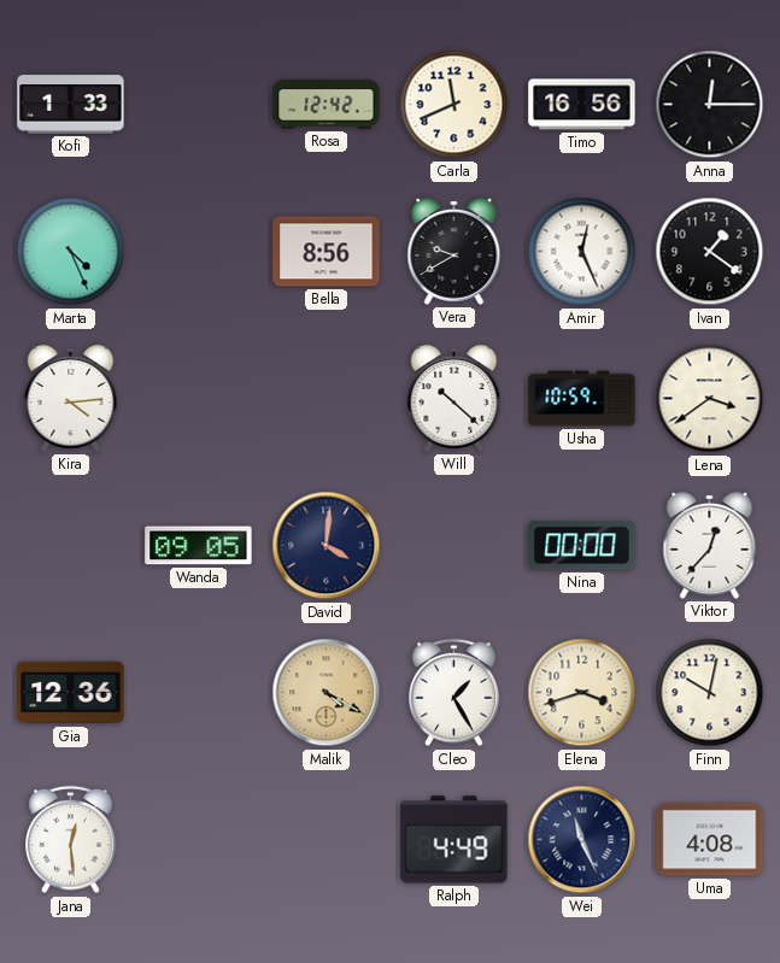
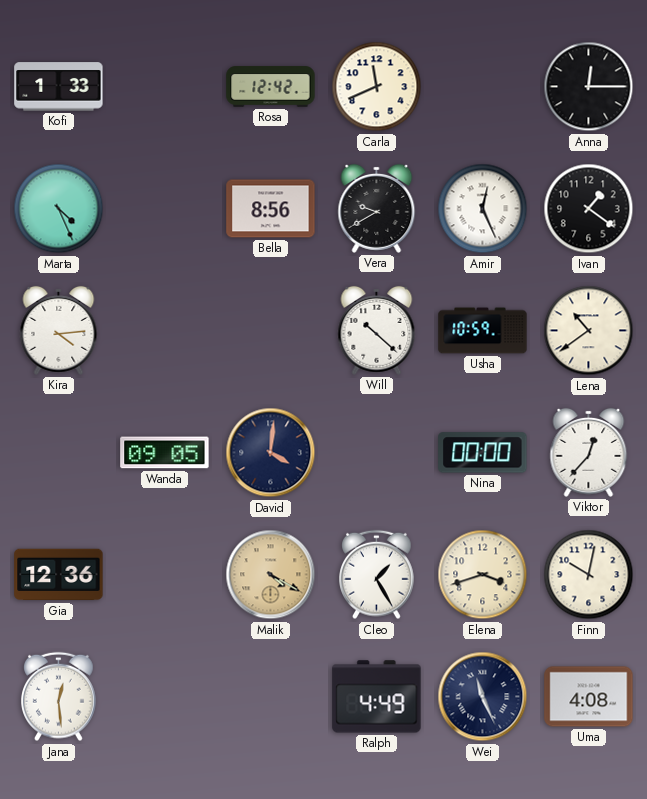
Timo: 16:56 -> none (582, 105)
Lena: 3:39 -> 10:39 (589, 331)
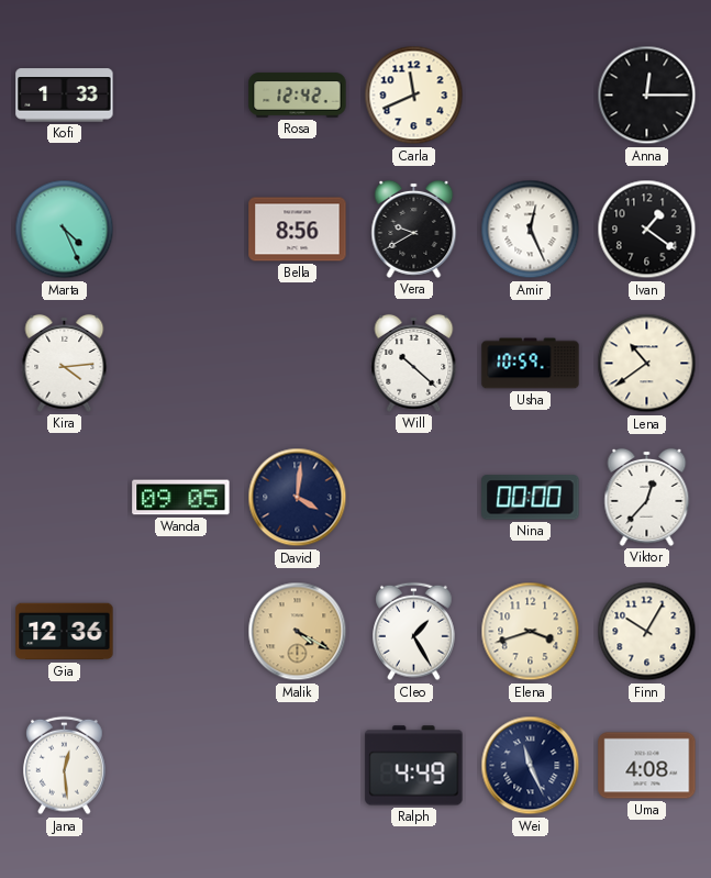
Finn: 10:02 -> 10:05 (647, 632)
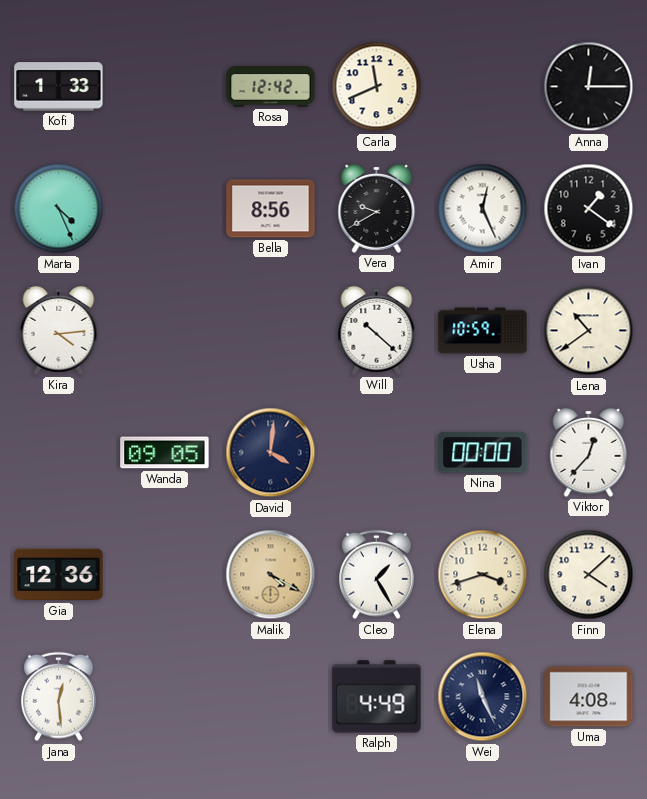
Finn: 10:05 -> 4:08 (589, 575)
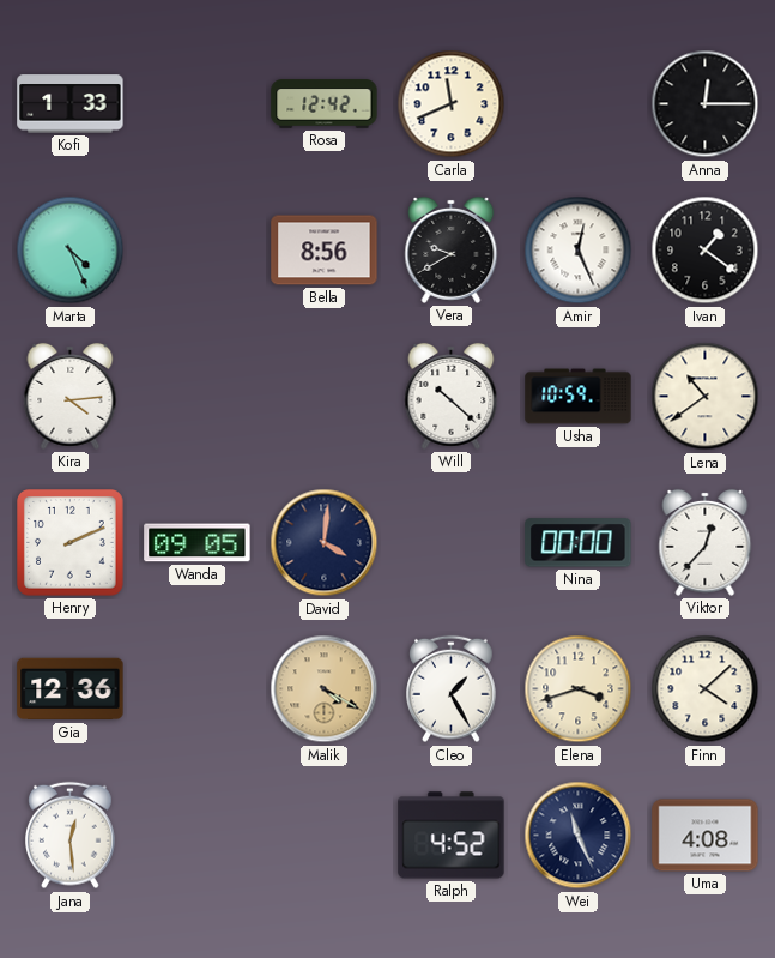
Henry: none -> 2:11 (71, 543)
Ralph: 4:49 -> 4:52 (452, 836)
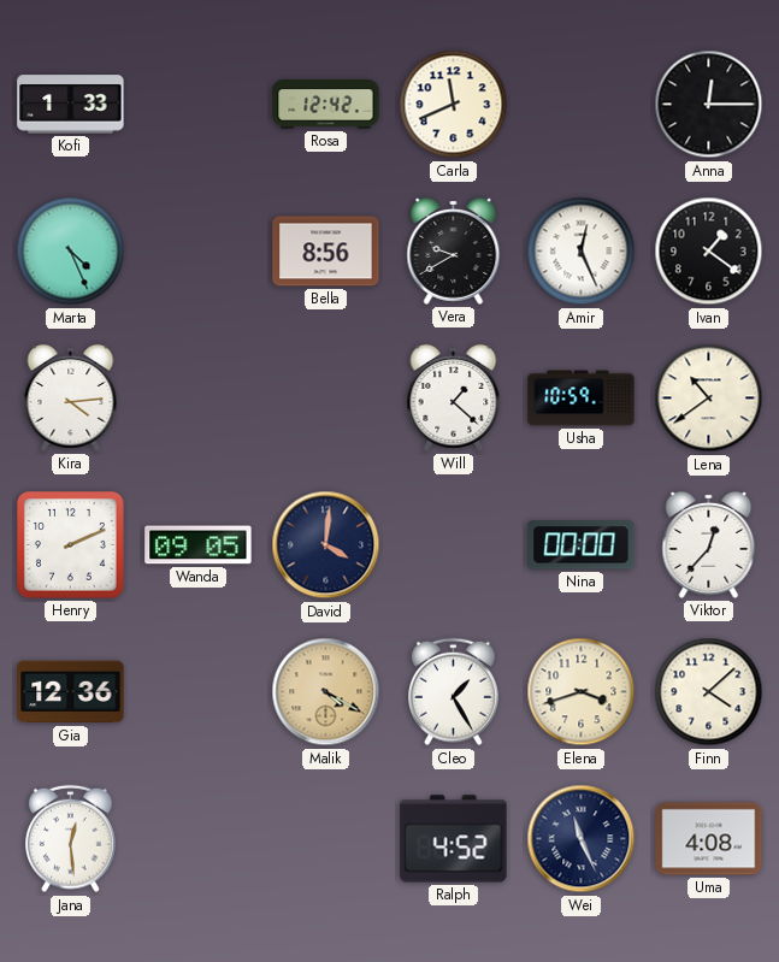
Will: 10:22 -> 1:22 (454, 397)
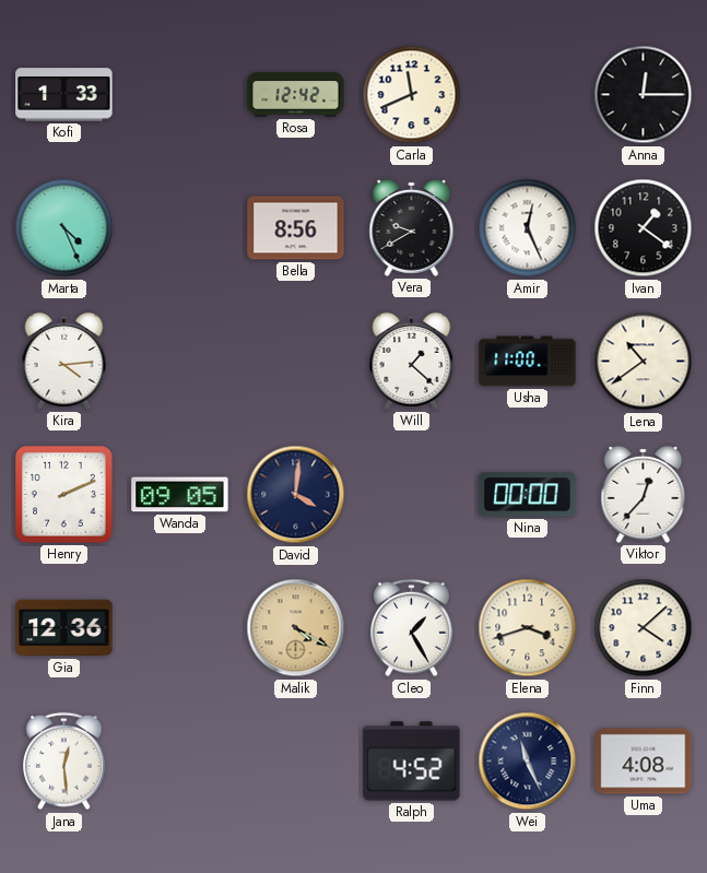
Usha: 10:59 -> 11:00 (528, 362)
